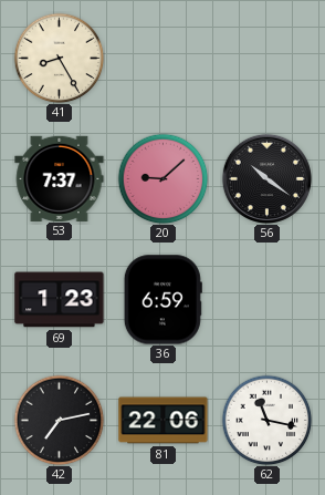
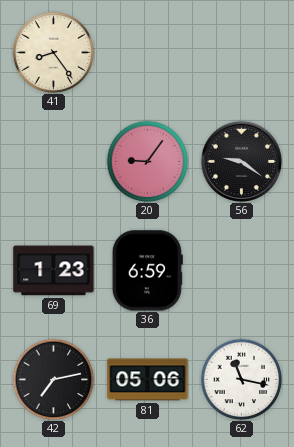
41: 8:25 -> 8:24 (53, 52)
53: 7:37 -> none (60, 178)
20: 9:08 -> 9:06 (147, 161)
56: 10:21 -> 9:21 (241, 161)
81: 22:06 -> 05:06 (148, 380)
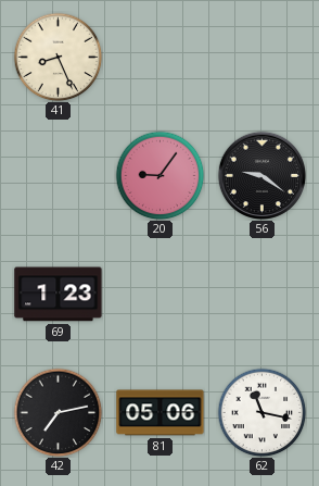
41: 8:24 -> 8:26 (58, 57)
36: 6:59 -> none (147, 271)
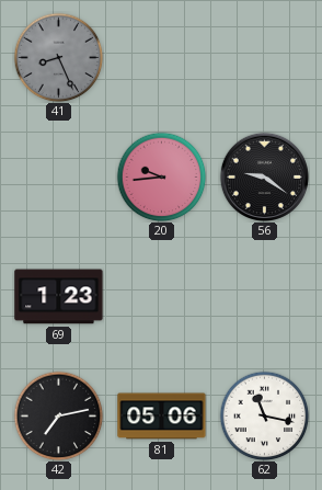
41 dial: cream -> grey (58, 57)
20: 9:06 -> 9:44 (161, 176)
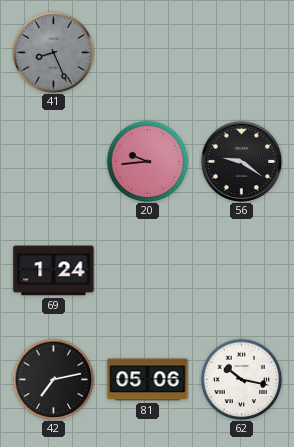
69: 1:23 -> 1:24 (54, 271)
62: 11:17 -> 10:17 (241, 379)
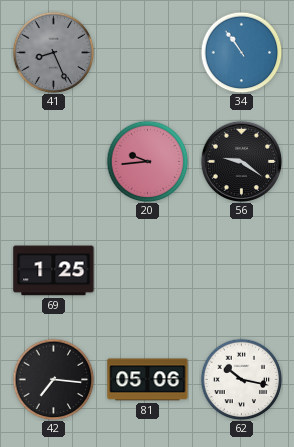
34: none -> 10:54 (241, 52)
69: 1:24 -> 1:25 (54, 271)
42: 7:13 -> 7:16 (53, 379)
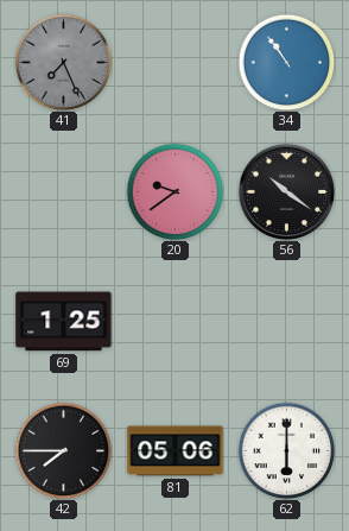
41: 8:26 -> 7:26 (63, 62)
20: 9:44 -> 9:39 (174, 191)
56: 9:21 -> 10:21 (286, 191)
42: 7:16 -> 7:45 (63, 450)
62: 10:17 -> 6:00 (286, 450)
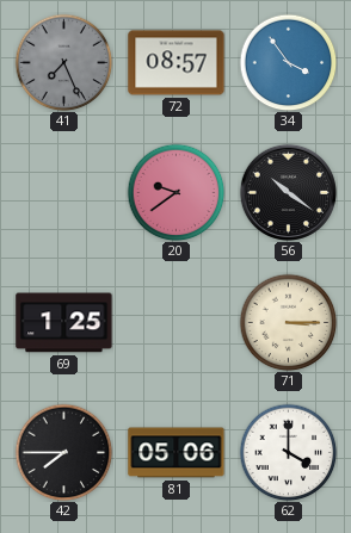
72: none -> 08:57 (177, 63)
34: 10:54 -> 3:54 (288, 62)
71: none -> 3:15 (288, 322)
62: 6:00 -> 4:00 (288, 452)
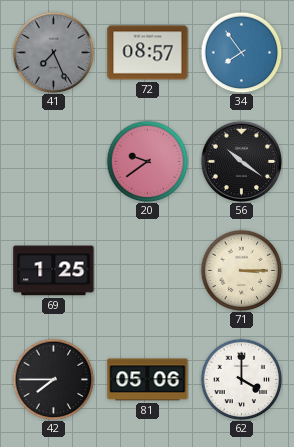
34: 3:54 -> 7:54 (241, 52)
